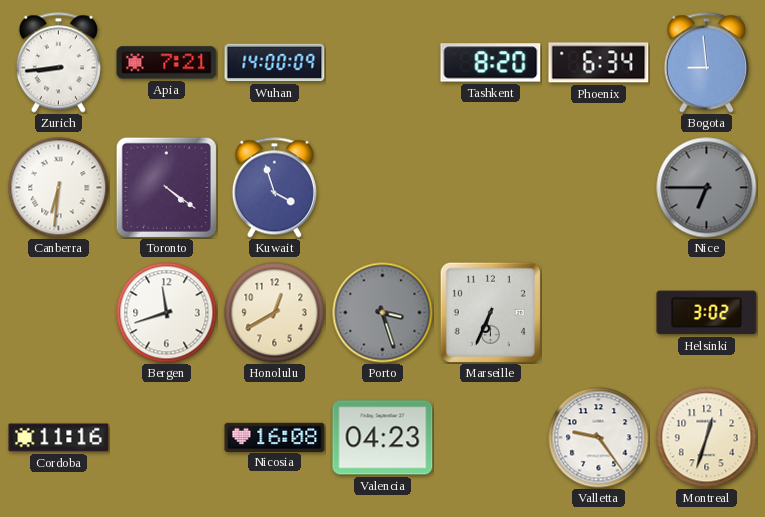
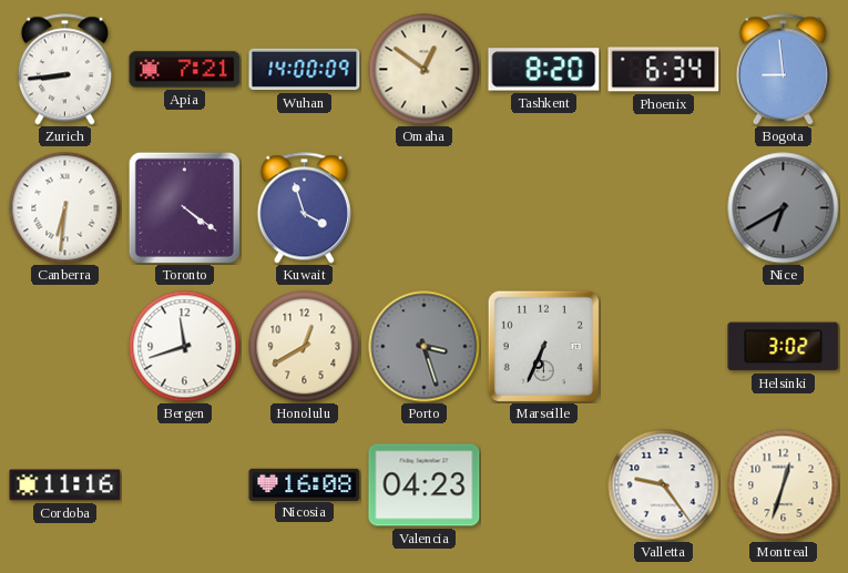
Omaha: none -> 12:51 (425, 70)
Nice: 6:45 -> 6:40 (784, 208)
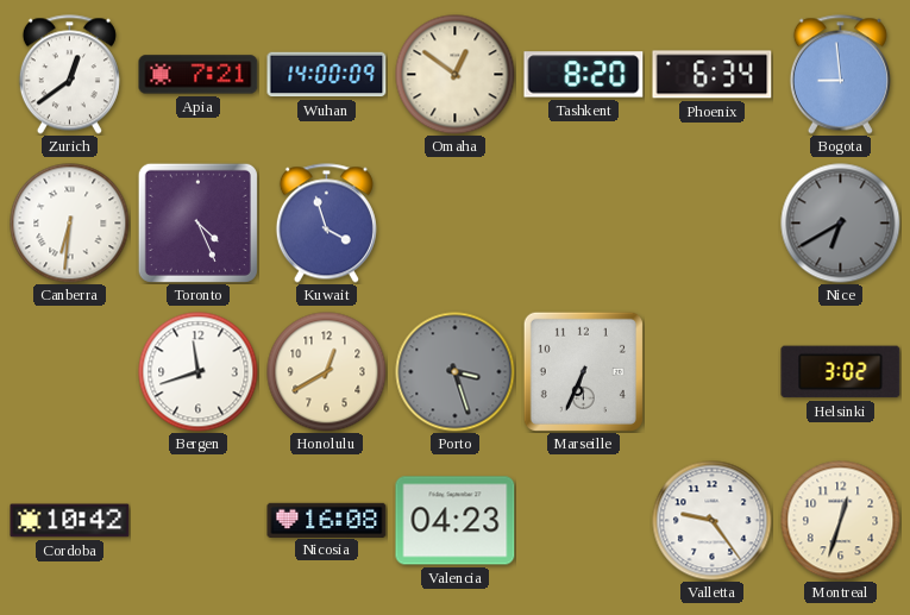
Zurich: 8:44 -> 12:39 (69, 75)
Toronto: 4:21 -> 4:26 (197, 222)
Cordoba: 11:16 -> 10:42 (70, 521)
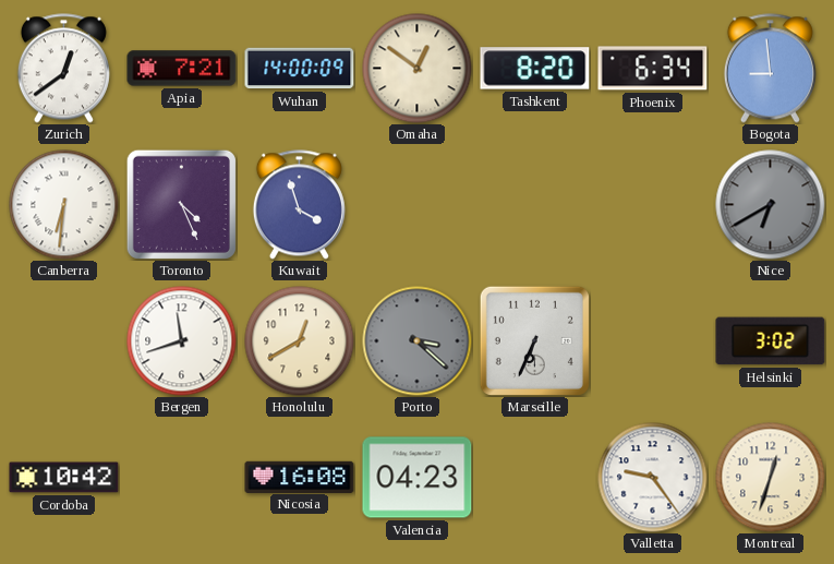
Porto: 3:27 -> 3:22 (418, 341)
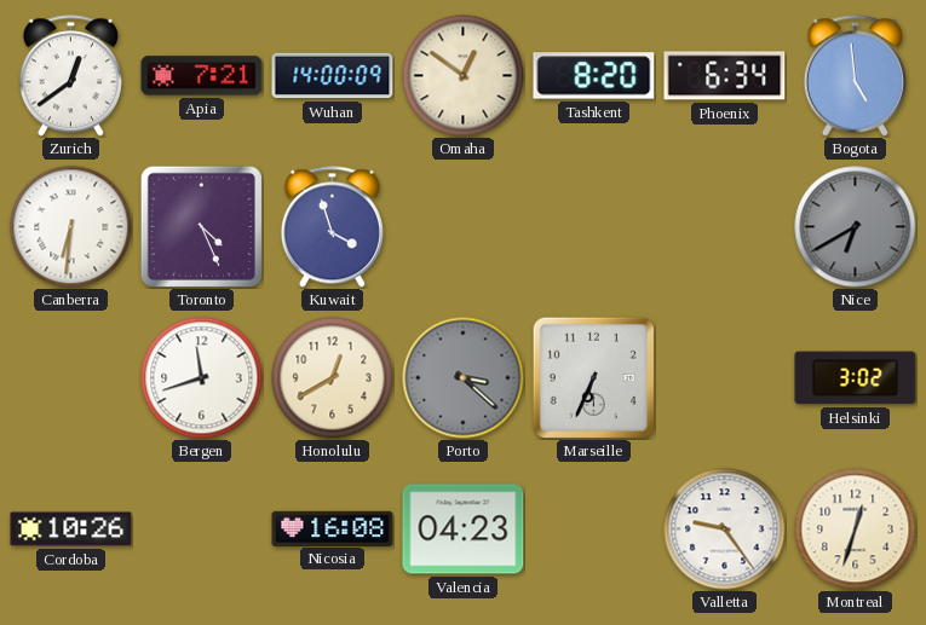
Bogota: 8:59 -> 4:59 (855, 76)
Cordoba: 10:42 -> 10:26 (71, 529)
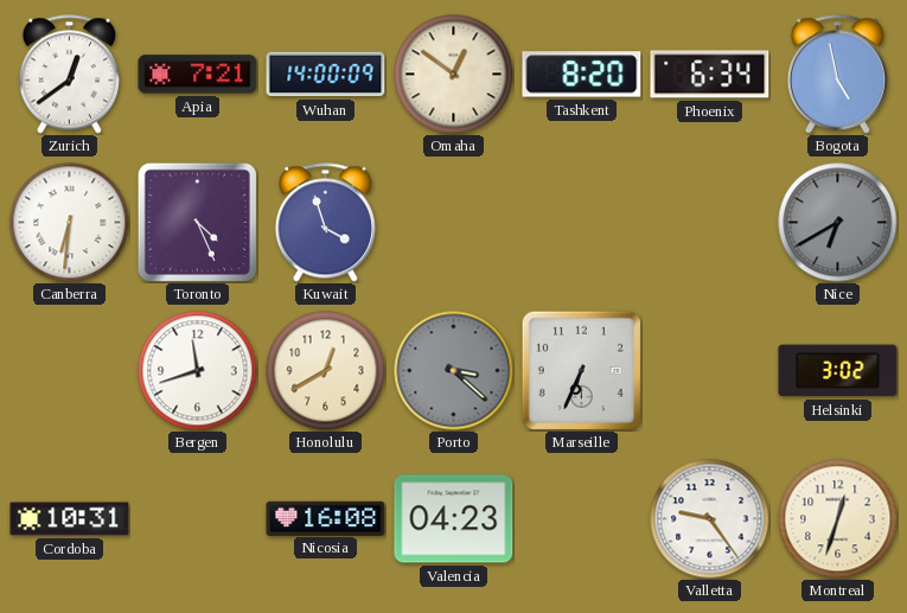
Bogota: 4:59 -> 4:58 (837, 75)
Cordoba: 10:26 -> 10:31 (70, 519)
